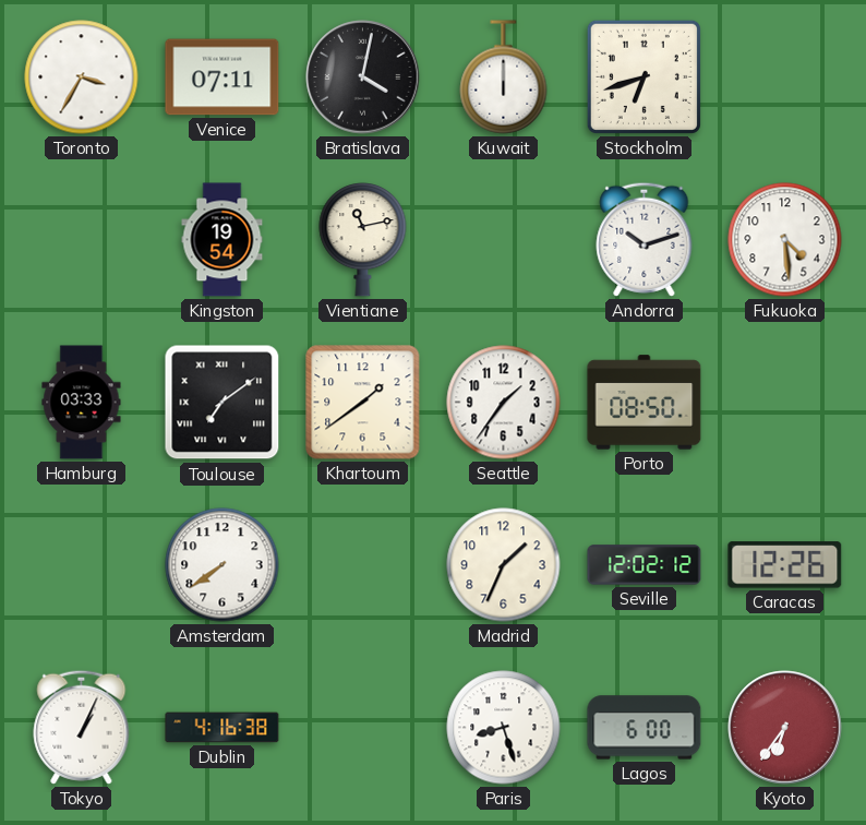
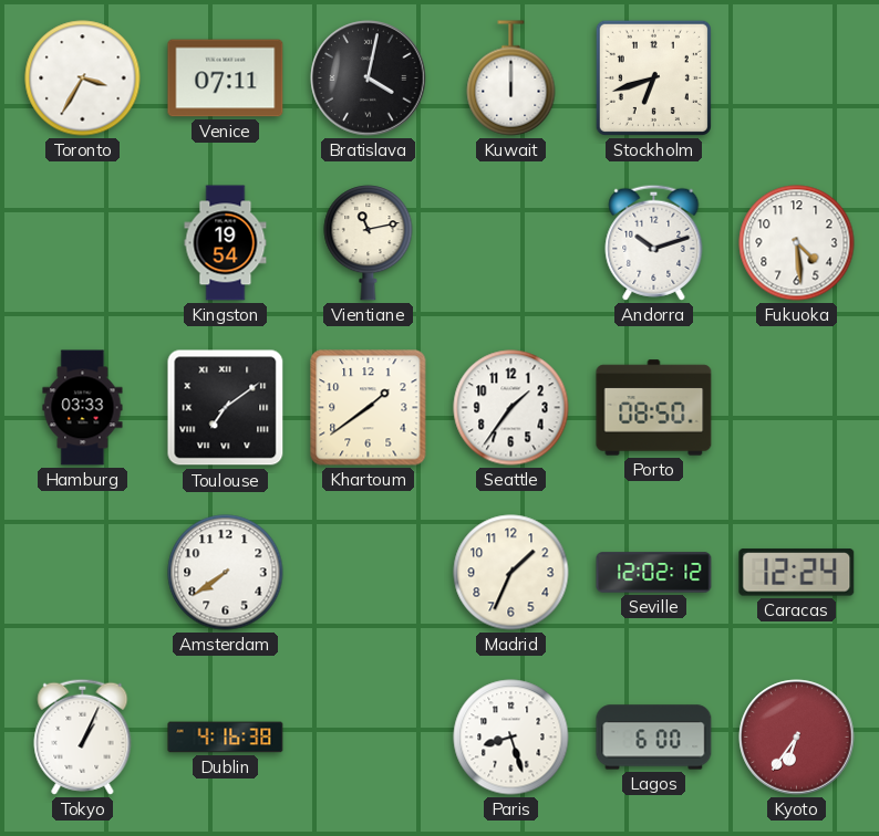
Caracas: 12:26 -> 12:24 (797, 573)
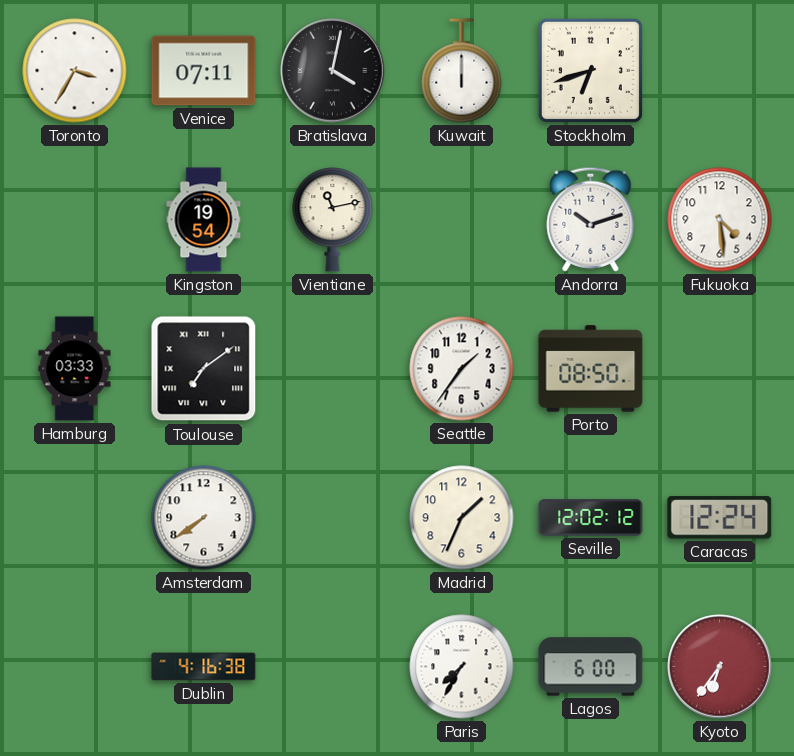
Khartoum: 1:39 -> none (369, 408)
Tokyo: 1:04 -> none (83, 736)
Paris: 8:27 -> 7:35 (462, 667)
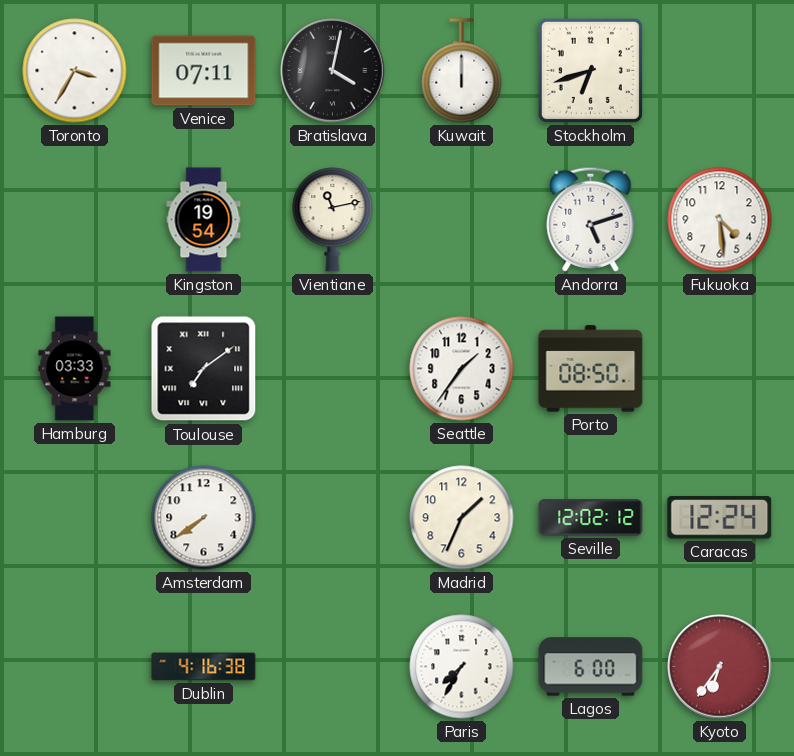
Andorra: 10:12 -> 5:12 (591, 219)
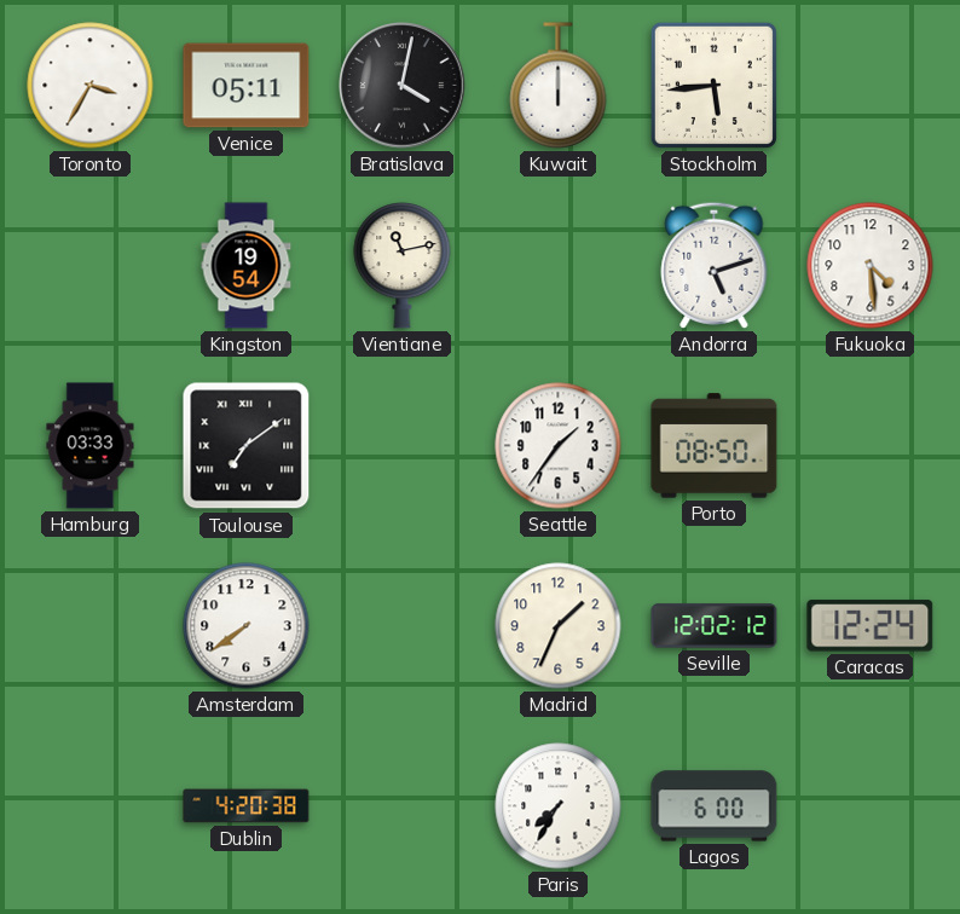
Venice: 07:11 -> 05:11 (247, 86)
Stockholm: 6:42 -> 5:44 (713, 85)
Dublin: 4:16 -> 4:20 (247, 806)
Kyoto: 6:36 -> none (720, 667)
